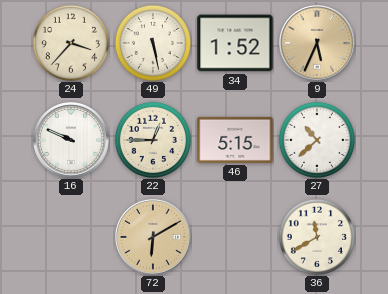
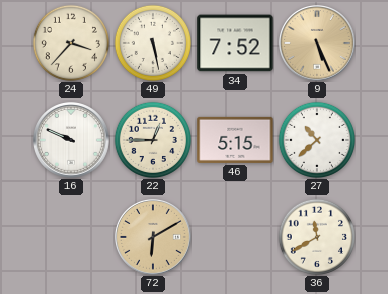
34: 1:52 -> 7:52 (235, 43)
9: 5:34 -> 5:26 (318, 44)
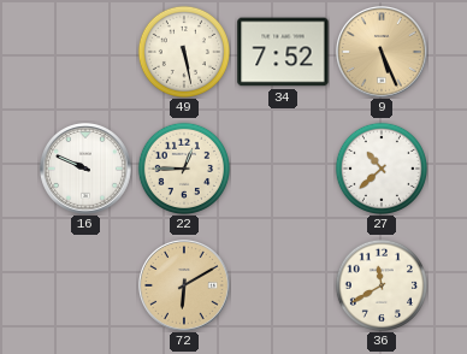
24: 3:37 -> none (70, 42)
46: 5:15 -> none (235, 140)
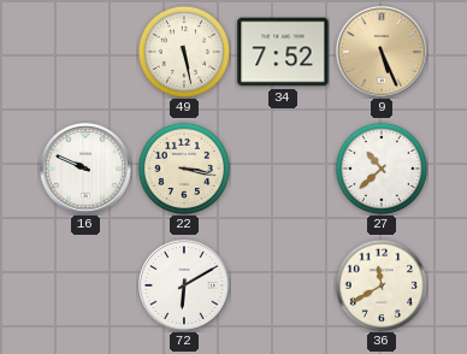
22: 12:45 -> 3:17 (183, 167)
72 dial: champagne -> white (185, 287)
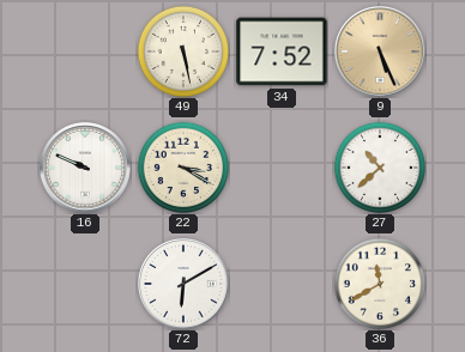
22: 3:17 -> 3:20 (182, 166)
